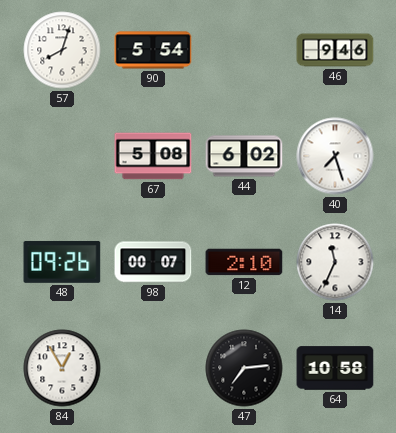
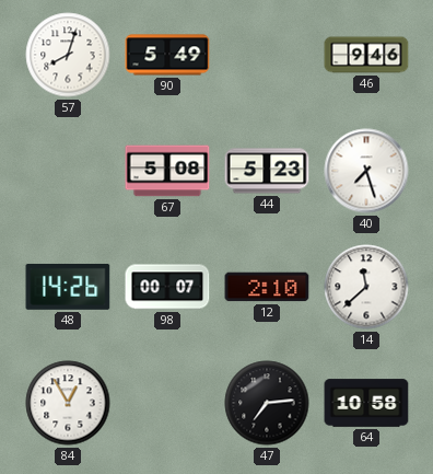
90: 5:54 -> 5:49 (167, 55)
44: 6:02 -> 5:23 (267, 171)
48: 09:26 -> 14:26 (68, 287)
14: 11:34 -> 11:38 (366, 287)
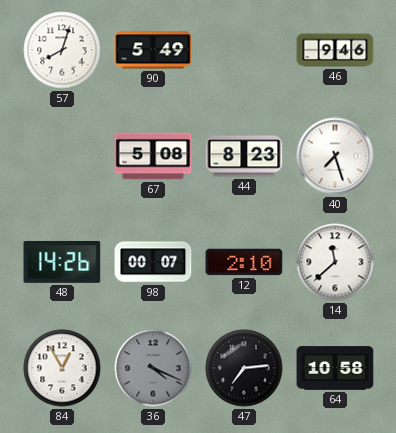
44: 5:23 -> 8:23 (244, 156)
36: none -> 4:19 (153, 368)
